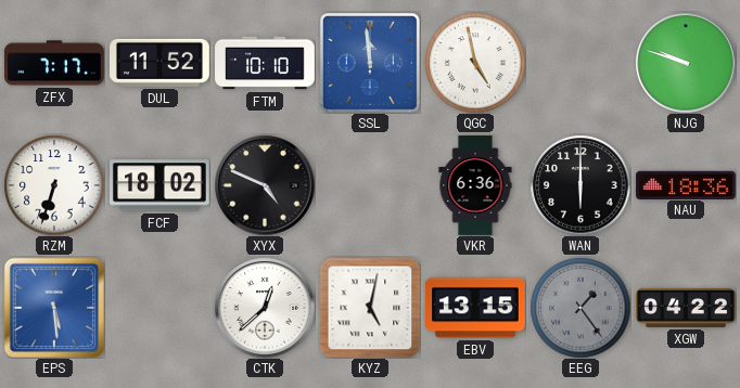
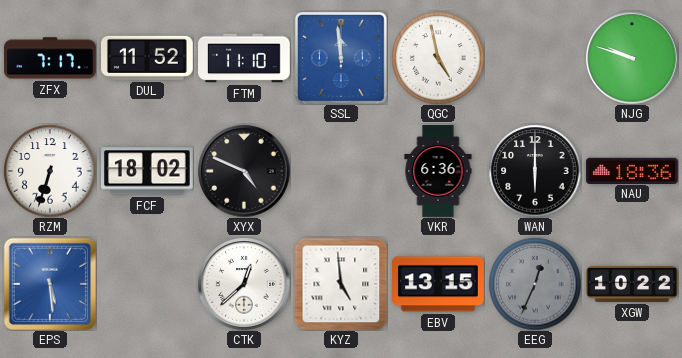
FTM: 10:10 -> 11:10 (245, 58)
KYZ: 5:02 -> 4:59 (341, 284)
EEG: 1:24 -> 12:34 (535, 284)
XGW: 04:22 -> 10:22 (632, 284)
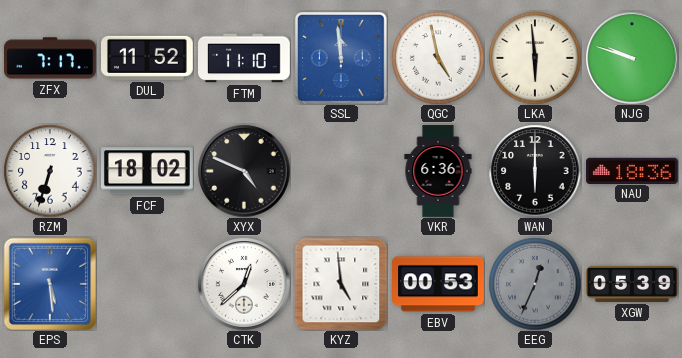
LKA: none -> 5:59 (535, 58)
EBV: 13:15 -> 00:53 (439, 284)
XGW: 10:22 -> 05:39 (632, 284)
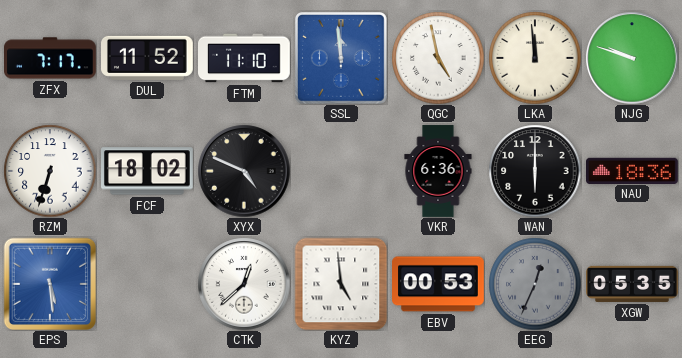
LKA: 5:59 -> 11:59 (535, 58)
XGW: 05:39 -> 05:35 (632, 284)
